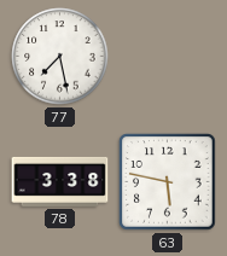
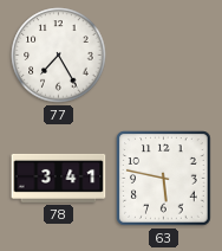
77: 7:28 -> 7:25 (59, 56)
78: 3:38 -> 3:41 (59, 178)
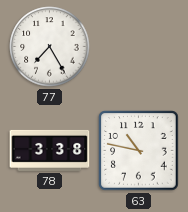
78: 3:41 -> 3:38 (50, 150)
63: 5:47 -> 10:47 (139, 151)
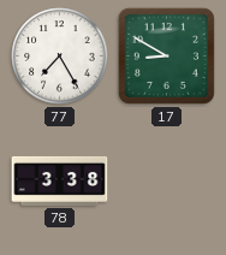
17: none -> 8:50 (166, 55)
63: 10:47 -> none (139, 151)
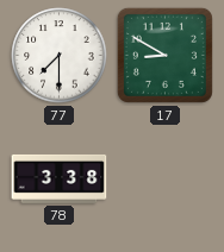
77: 7:25 -> 7:30 (60, 56)
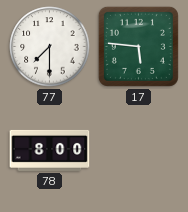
17: 8:50 -> 5:46 (138, 46)
78: 3:38 -> 8:00 (50, 150)
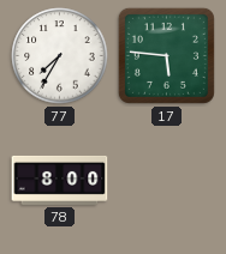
77: 7:30 -> 7:35 (60, 56)
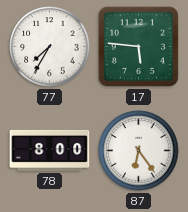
87: none -> 6:24 (139, 151)
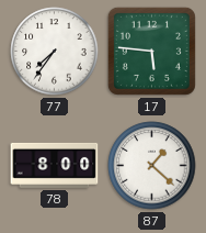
77: 7:35 -> 7:36 (55, 52)
87: 6:24 -> 1:22 (152, 166)
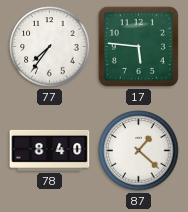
78: 8:00 -> 8:40 (50, 150)
